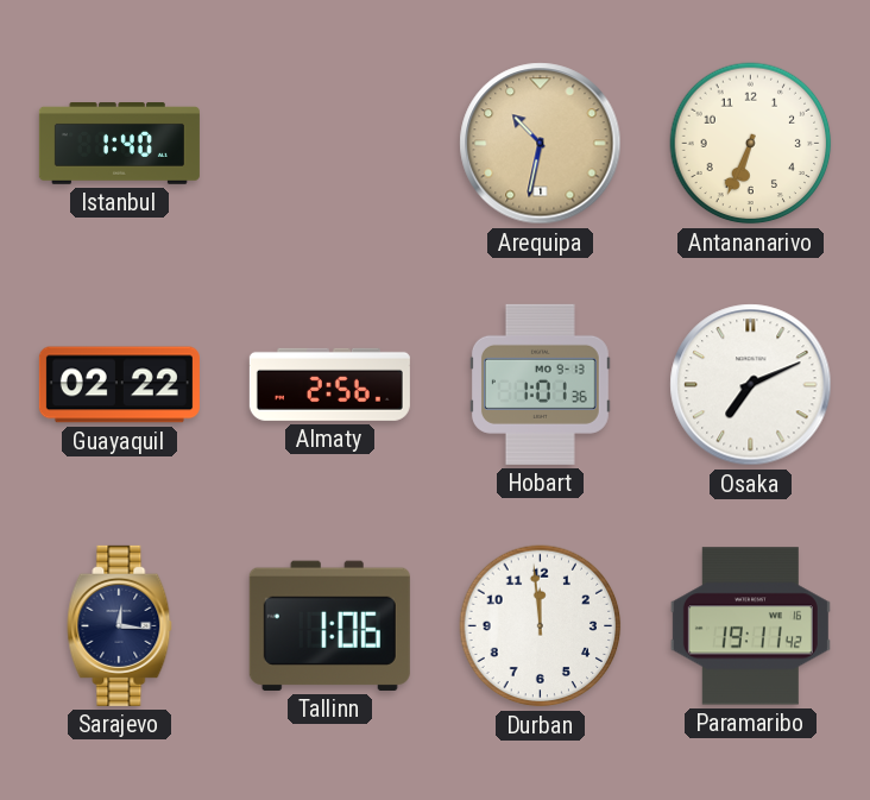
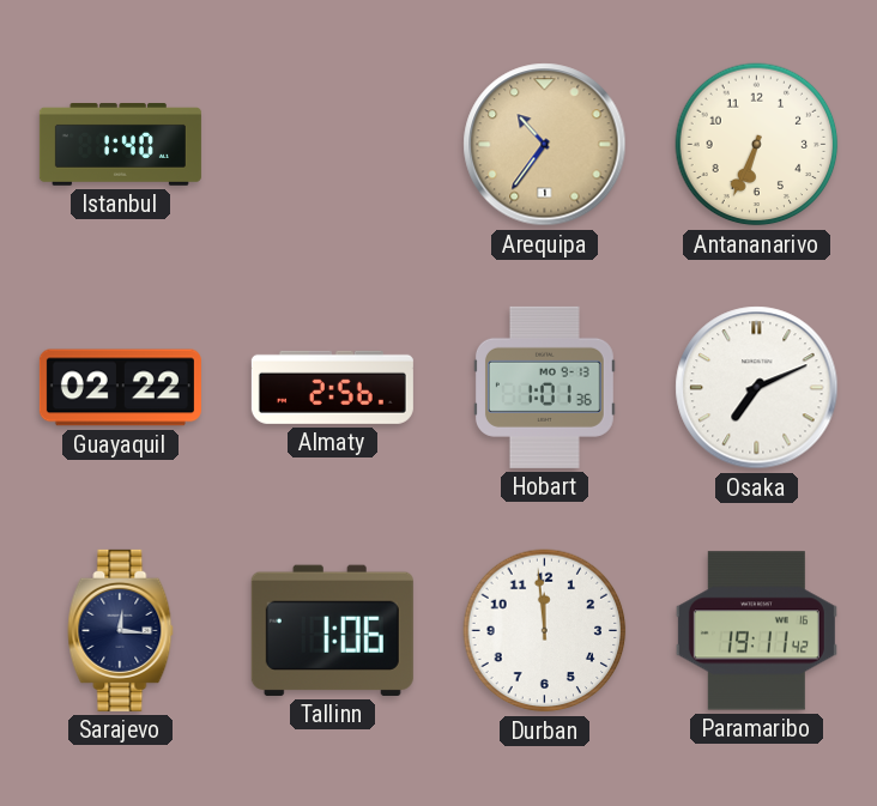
Arequipa: 10:32 -> 10:36 (545, 145)
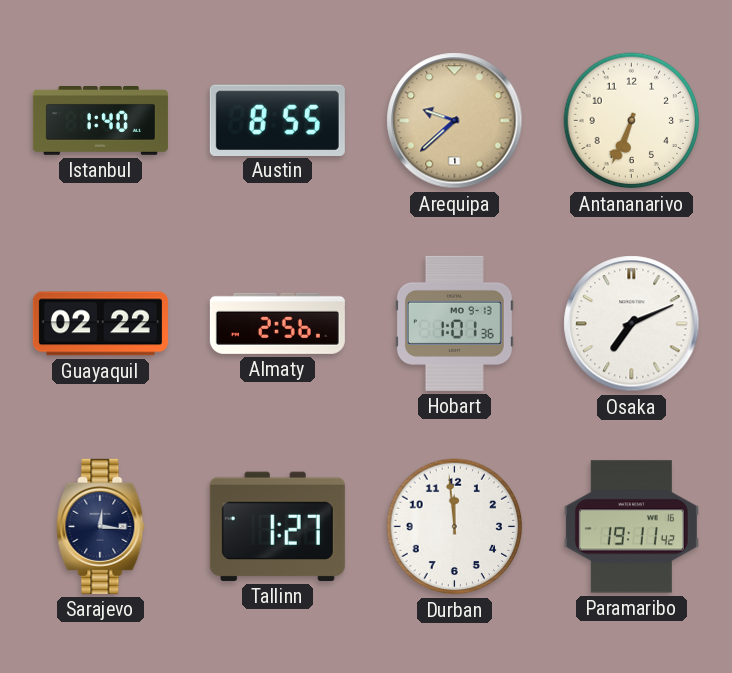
Austin: none -> 8:55 (277, 120)
Arequipa: 10:36 -> 9:38 (455, 121)
Tallinn: 1:06 -> 1:27 (277, 526)
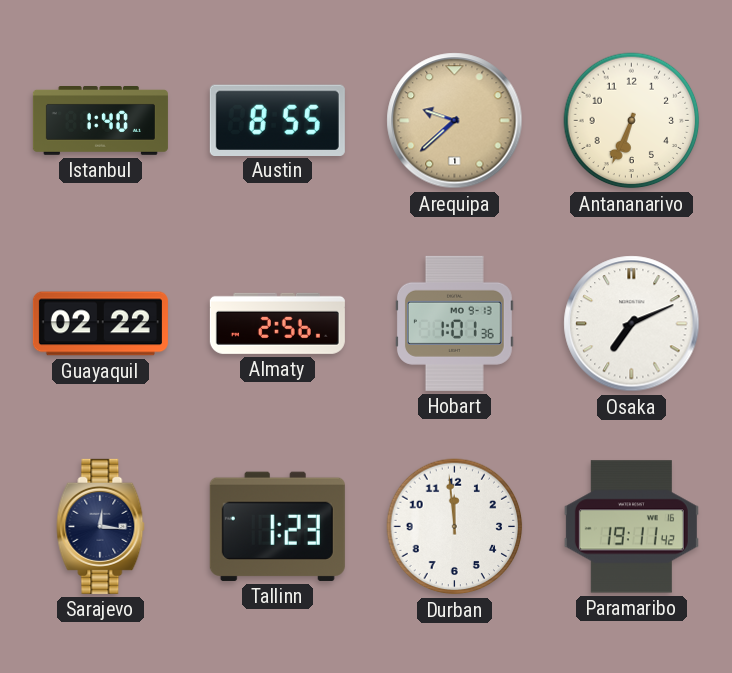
Tallinn: 1:27 -> 1:23 (277, 526)
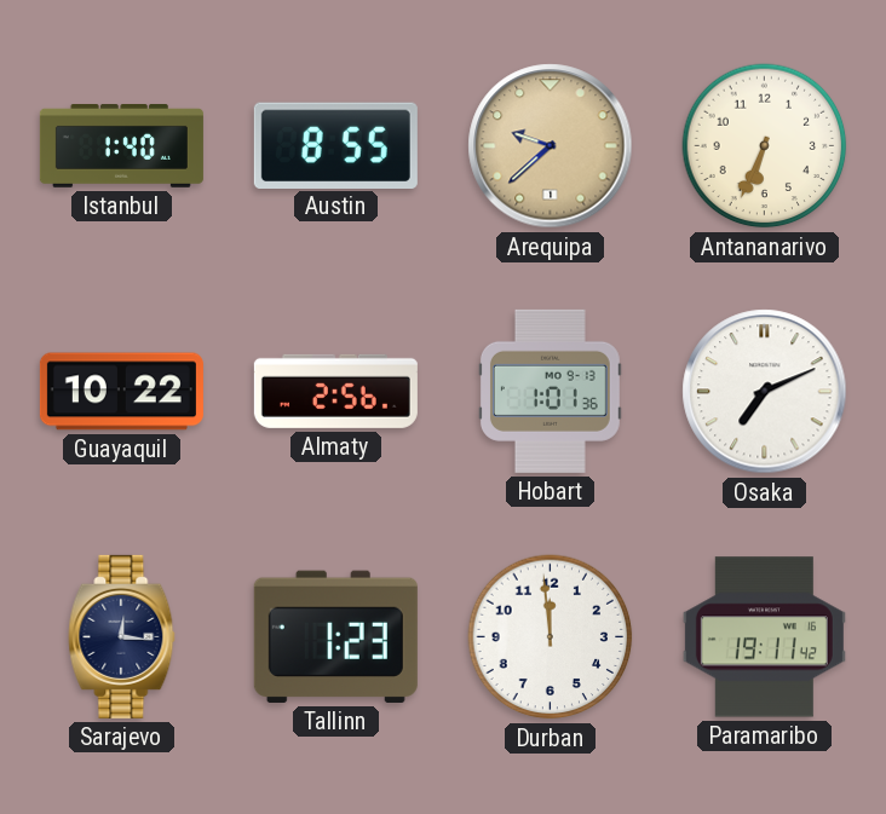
Guayaquil: 02:22 -> 10:22 (121, 392)
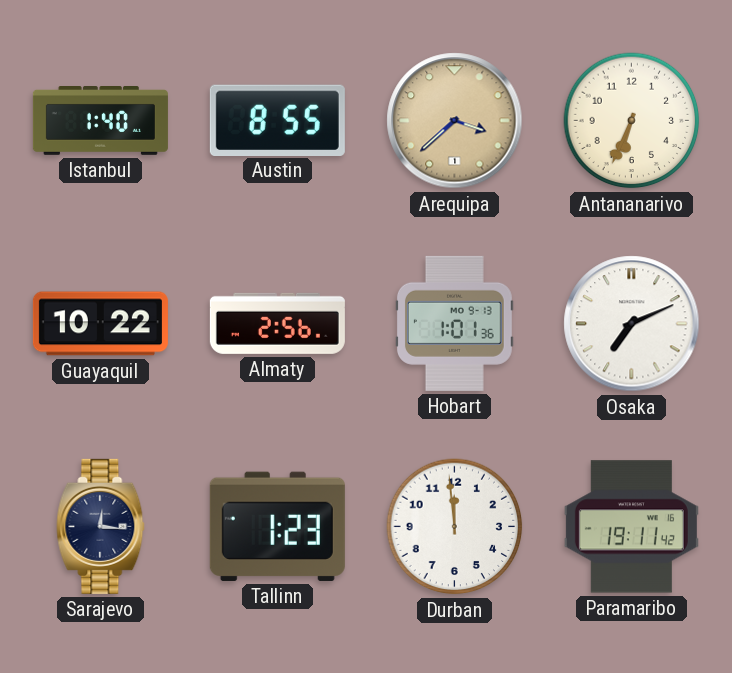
Arequipa: 9:38 -> 3:38 (455, 121)
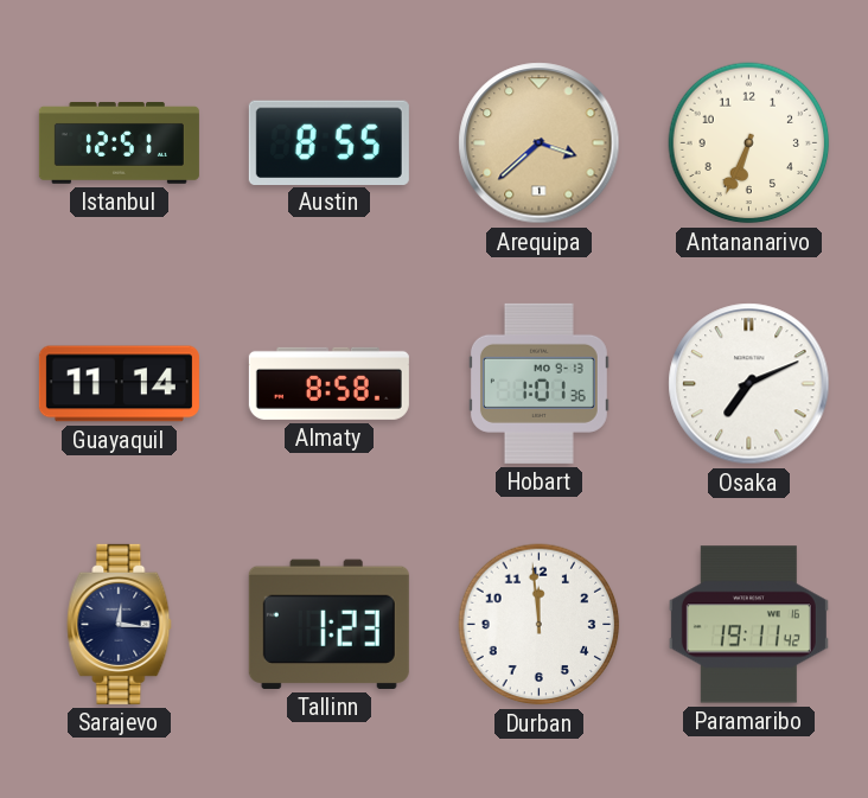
Istanbul: 1:40 -> 12:51 (119, 143)
Guayaquil: 10:22 -> 11:14 (119, 384)
Almaty: 2:56 -> 8:58 (328, 383)
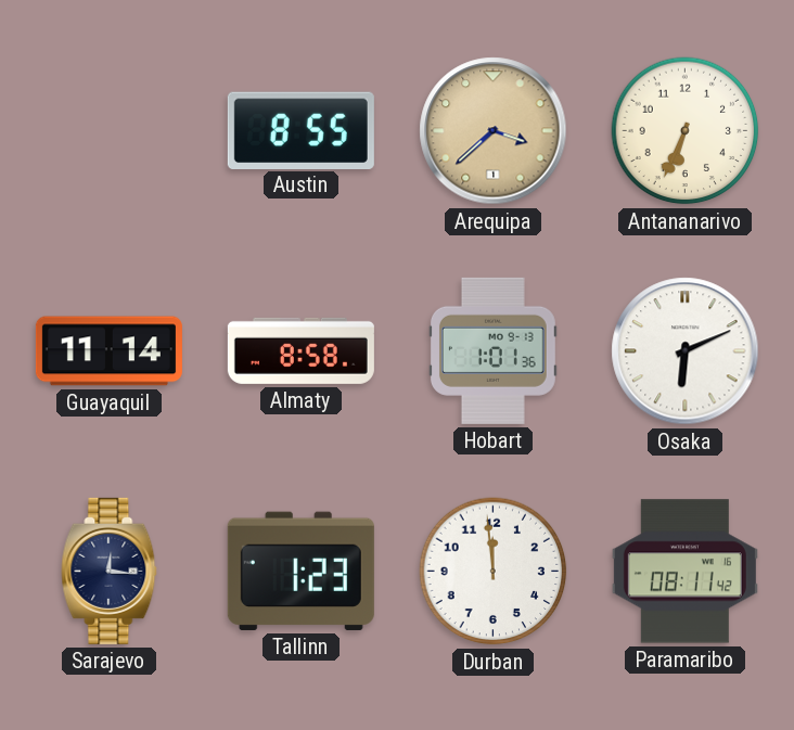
Istanbul: 12:51 -> none (119, 143)
Osaka: 7:11 -> 6:11 (686, 351)
Paramaribo: 19:11 -> 08:11 (684, 572)
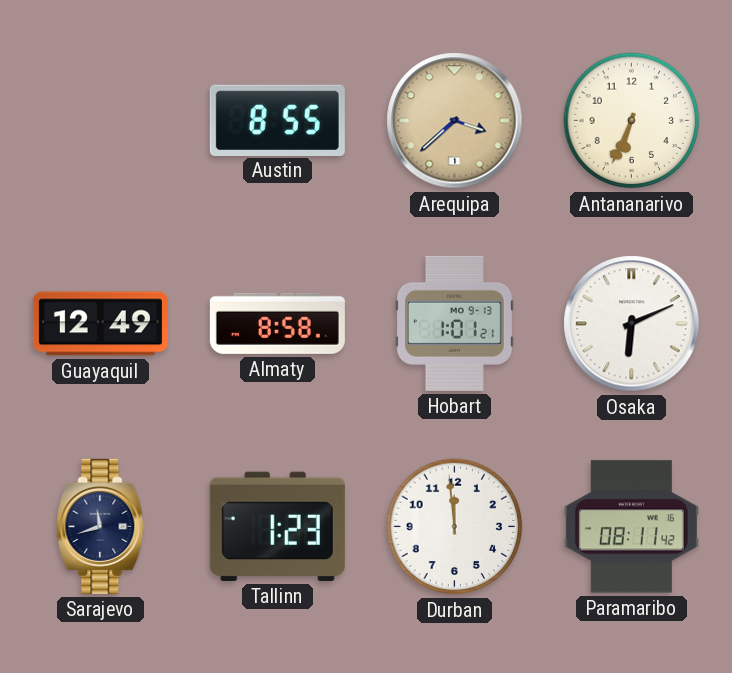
Guayaquil: 11:14 -> 12:49 (100, 324)
Hobart: 1:01:36 -> 1:01:21 (454, 323)
Sarajevo: 12:16 -> 11:42 (101, 526)
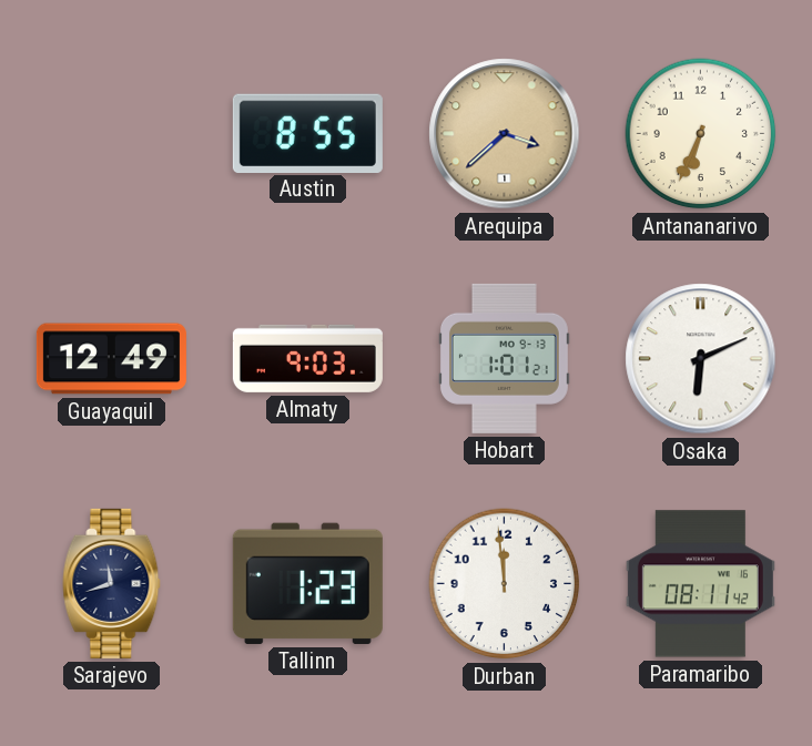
Almaty: 8:58 -> 9:03 (307, 358)
